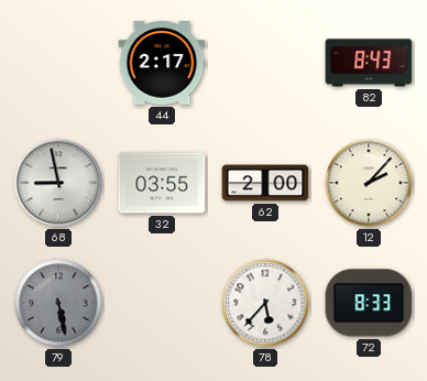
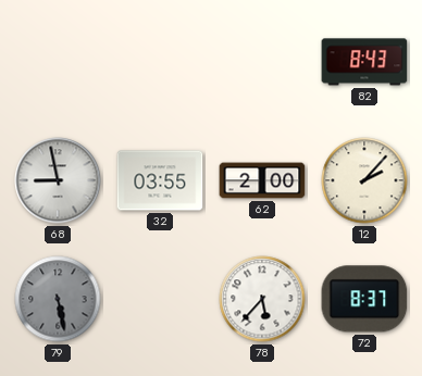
44: 2:17 -> none (162, 63)
72: 8:33 -> 8:37 (364, 299)
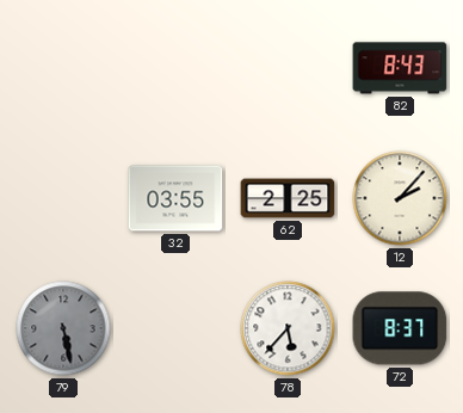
68: 8:58 -> none (58, 180)
62: 2:00 -> 2:25 (288, 198)
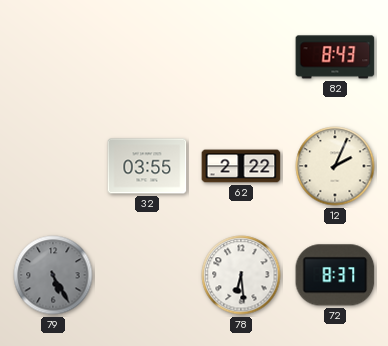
62: 2:25 -> 2:22 (241, 166)
12: 2:07 -> 2:04 (335, 166)
79: 5:28 -> 5:25 (53, 275)
78: 5:37 -> 6:29 (241, 275)
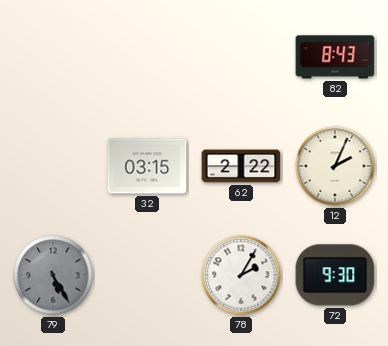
32: 03:55 -> 03:15 (147, 166)
78: 6:29 -> 2:05 (241, 275)
72: 8:37 -> 9:30 (335, 275)
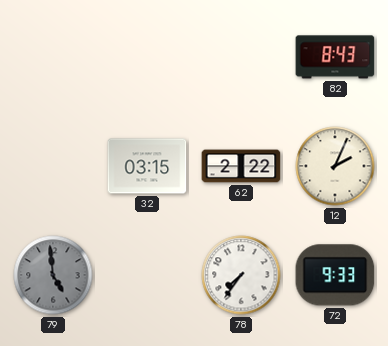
79: 5:25 -> 4:59 (53, 275)
78: 2:05 -> 7:36 (241, 275)
72: 9:30 -> 9:33 (335, 275)
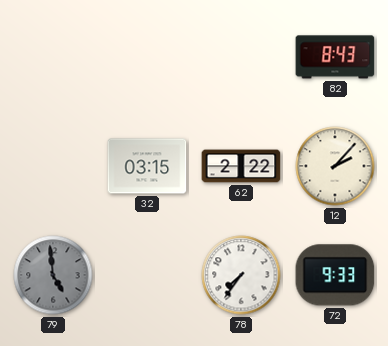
12: 2:04 -> 2:07 (335, 166)
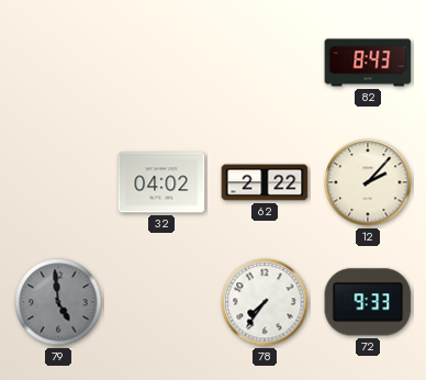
32: 03:15 -> 04:02 (161, 182)
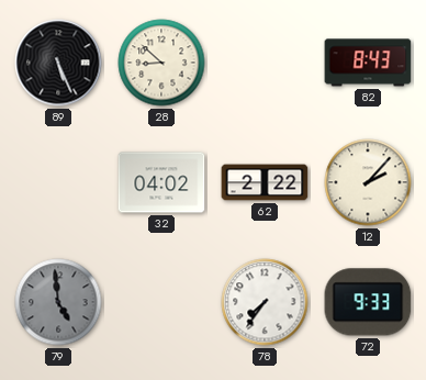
89: none -> 5:26 (58, 63)
28: none -> 8:52 (161, 63)
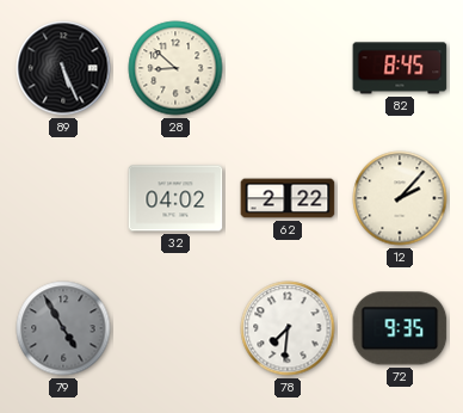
82: 8:43 -> 8:45 (400, 68)
79: 4:59 -> 4:55 (63, 328)
78: 7:36 -> 7:31 (288, 328)
72: 9:33 -> 9:35 (400, 328)
